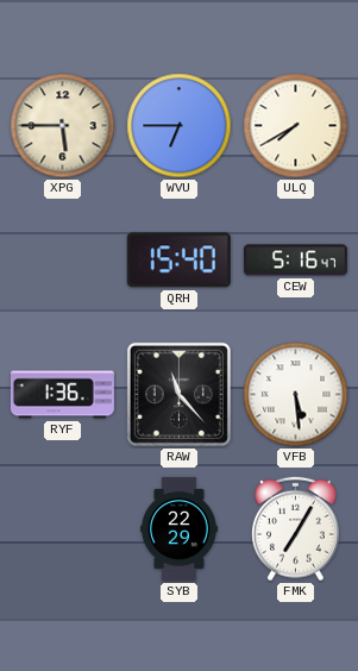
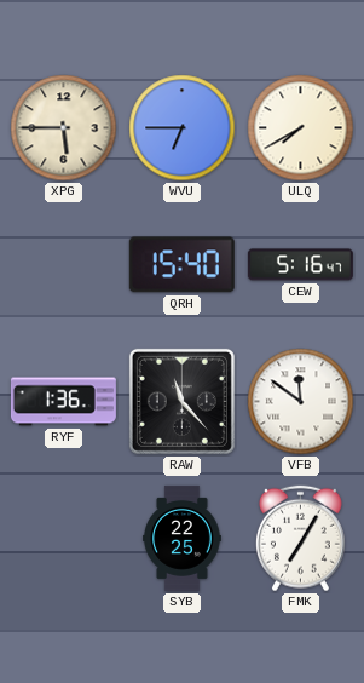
VFB: 5:29 -> 11:51 (301, 402)
SYB: 22:29 -> 22:25 (183, 538)
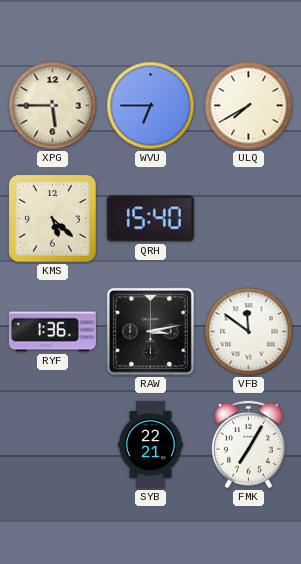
KMS: none -> 5:22 (53, 219)
CEW: 5:16 -> none (300, 265)
RAW: 11:23 -> 3:13 (150, 331)
SYB: 22:25 -> 22:21 (151, 444)
